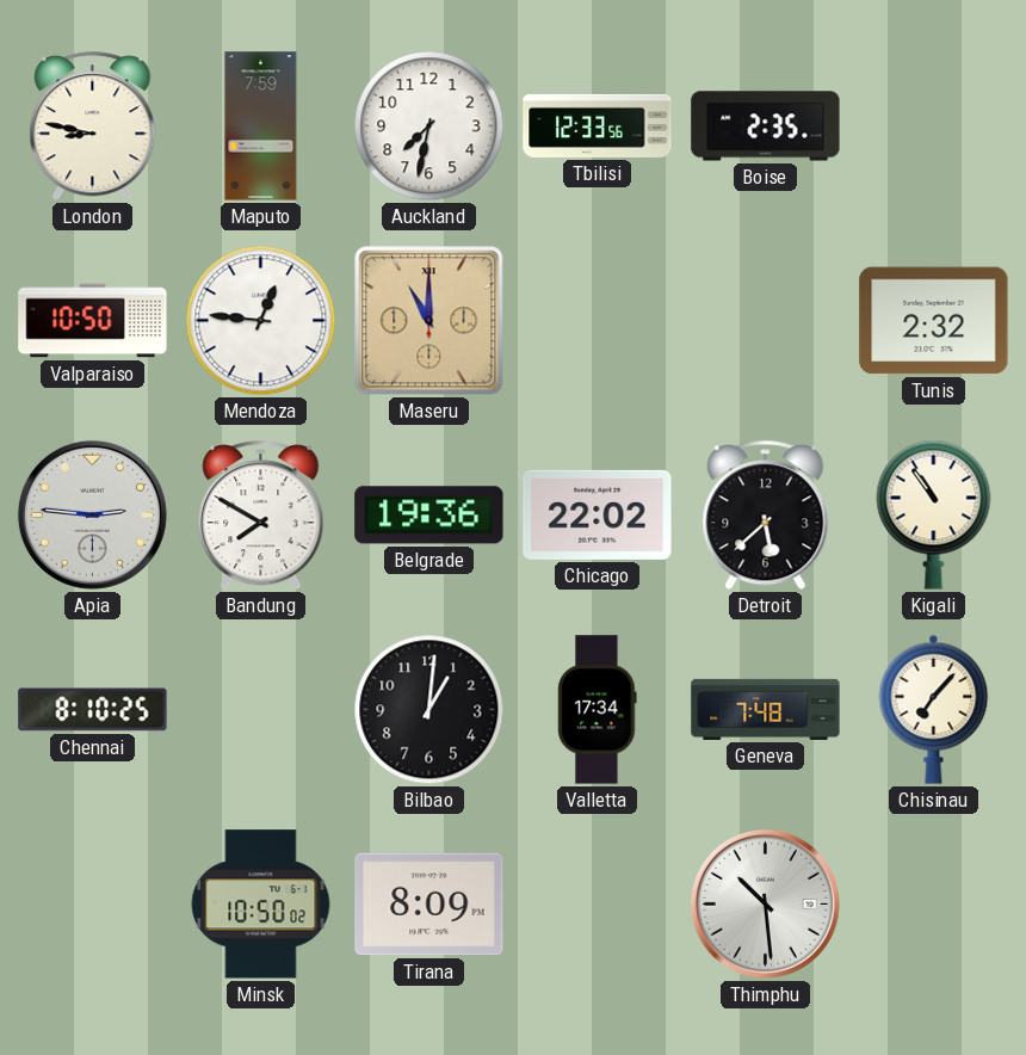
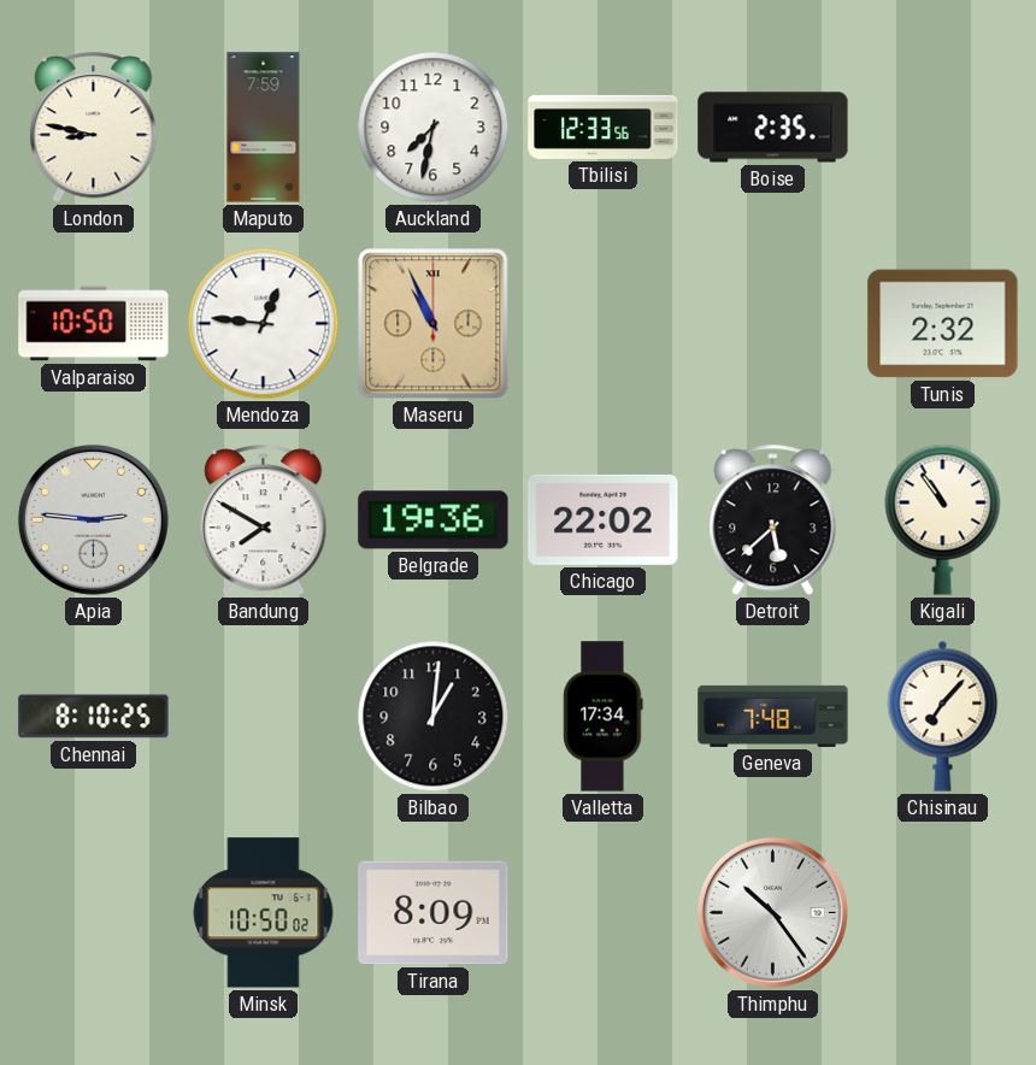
Maseru: 11:00 -> 10:56 (434, 324)
Thimphu: 10:29 -> 10:24 (772, 912)
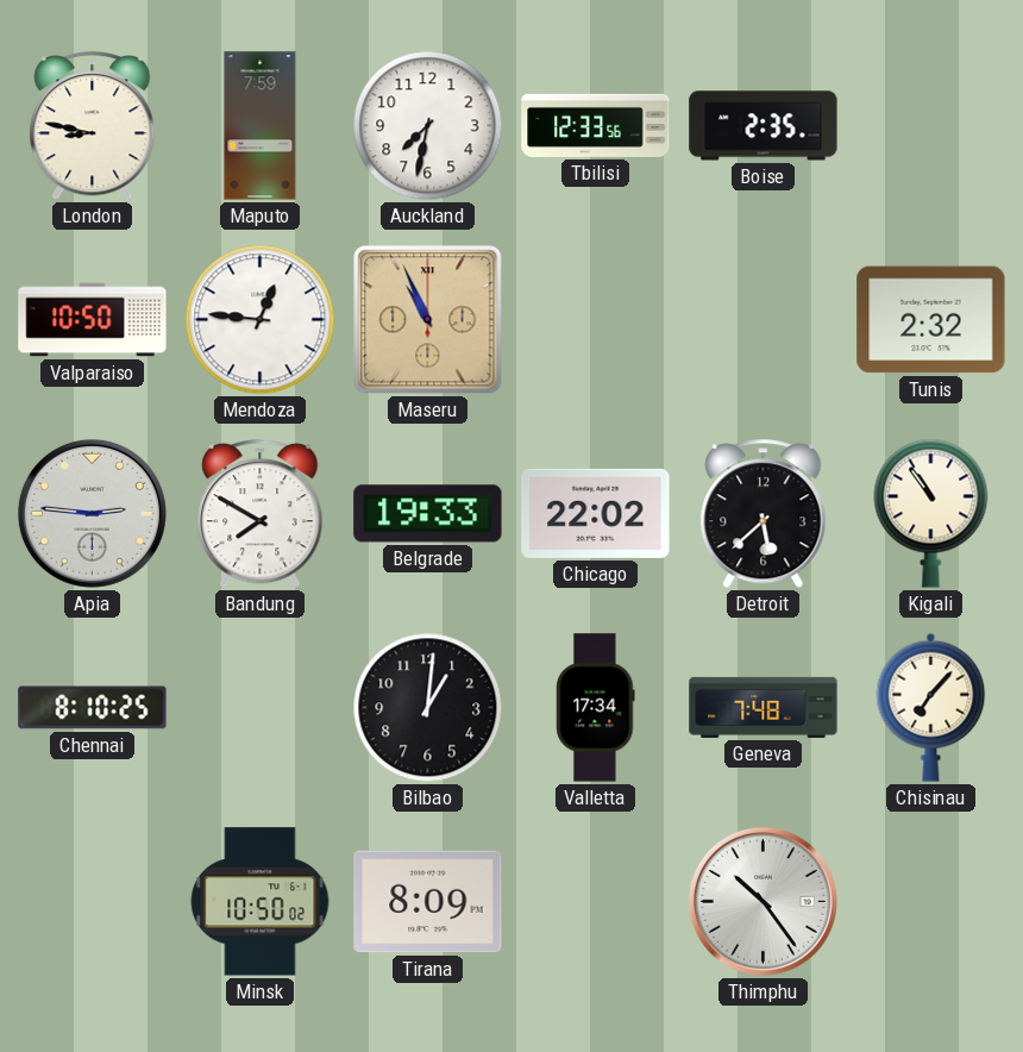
Belgrade: 19:36 -> 19:33 (428, 514)
